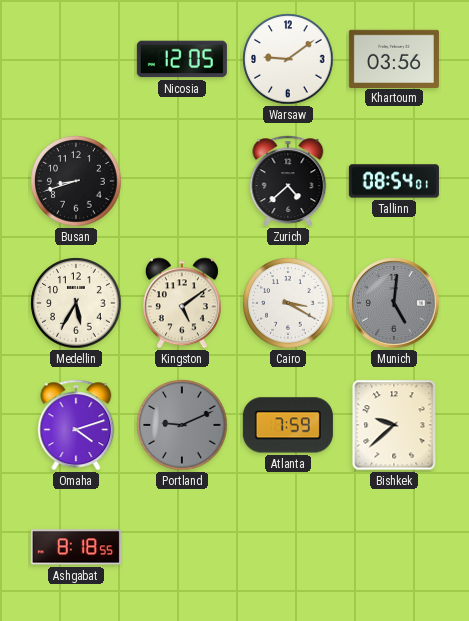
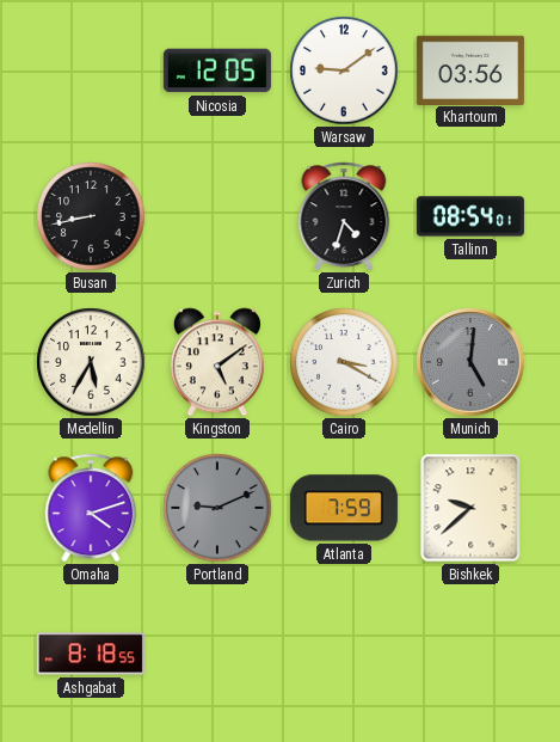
Busan: 8:42 -> 8:43 (91, 216)
Zurich: 4:38 -> 4:33 (344, 216)
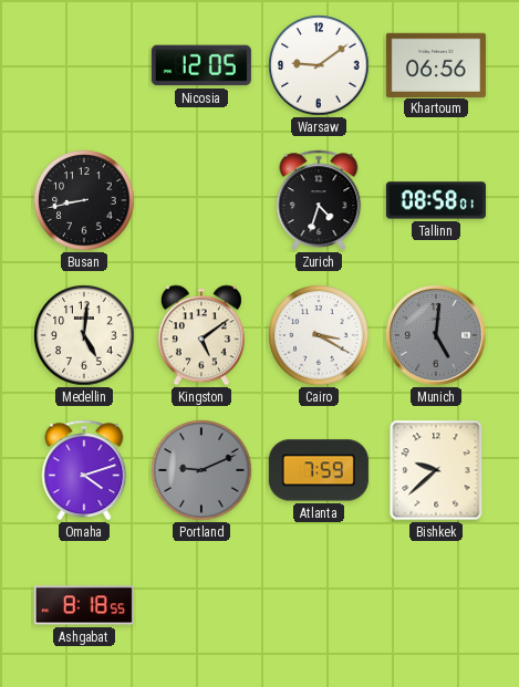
Khartoum: 03:56 -> 06:56 (436, 64)
Tallinn: 08:54 -> 08:58 (436, 200)
Medellin: 5:35 -> 5:01 (84, 335)
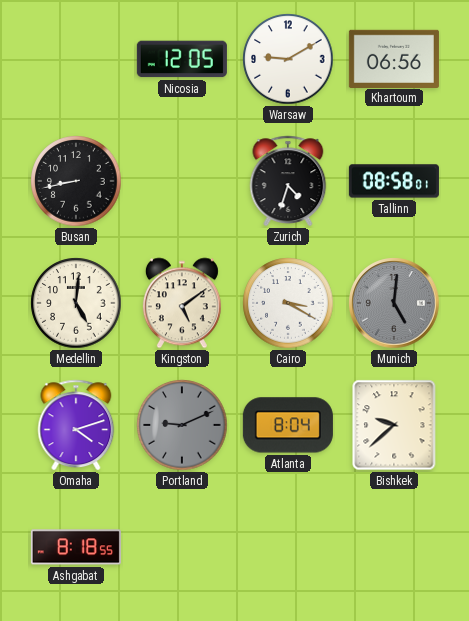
Warsaw: 9:09 -> 9:10 (288, 59)
Atlanta: 7:59 -> 8:04 (288, 425)
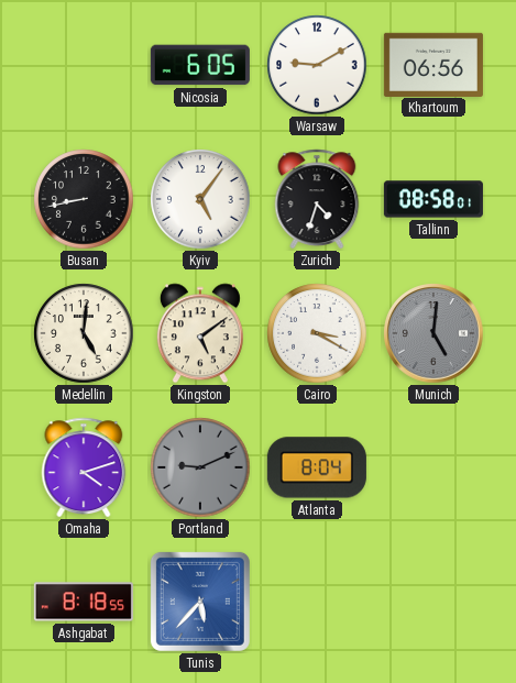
Nicosia: 12:05 -> 6:05 (200, 65)
Kyiv: none -> 5:06 (200, 199)
Bishkek: 9:38 -> none (394, 425)
Tunis: none -> 5:37 (200, 602)
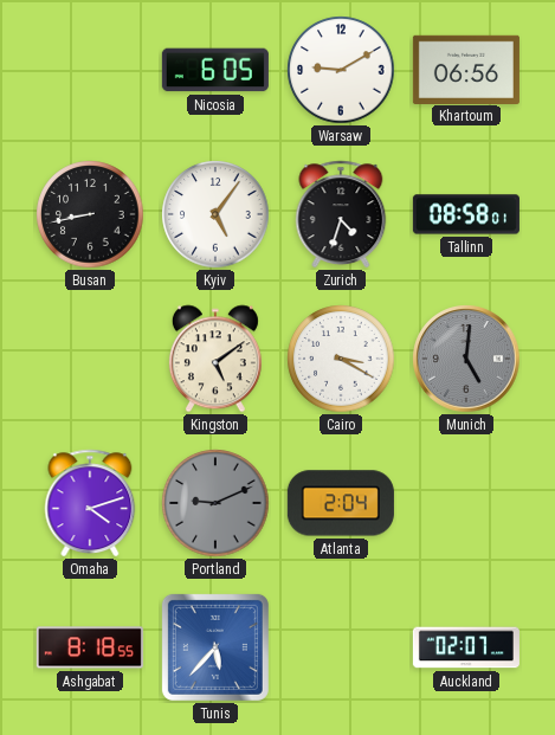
Medellin: 5:01 -> none (84, 333)
Atlanta: 8:04 -> 2:04 (341, 503)
Auckland: none -> 02:07 (466, 647)
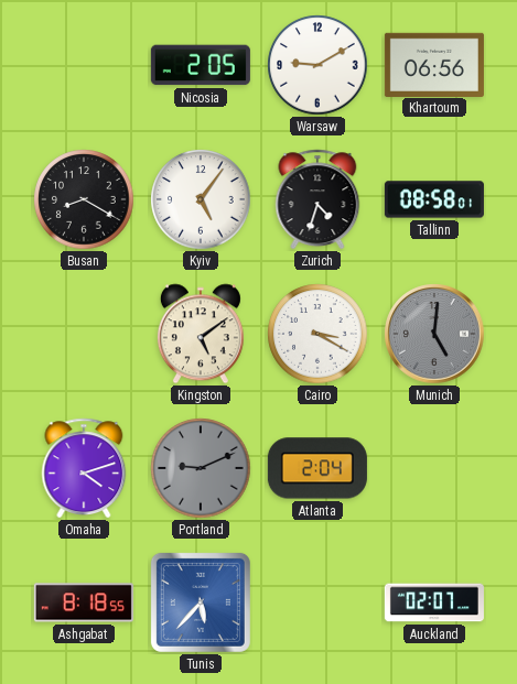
Nicosia: 6:05 -> 2:05 (201, 65)
Busan: 8:43 -> 8:20 (84, 199)
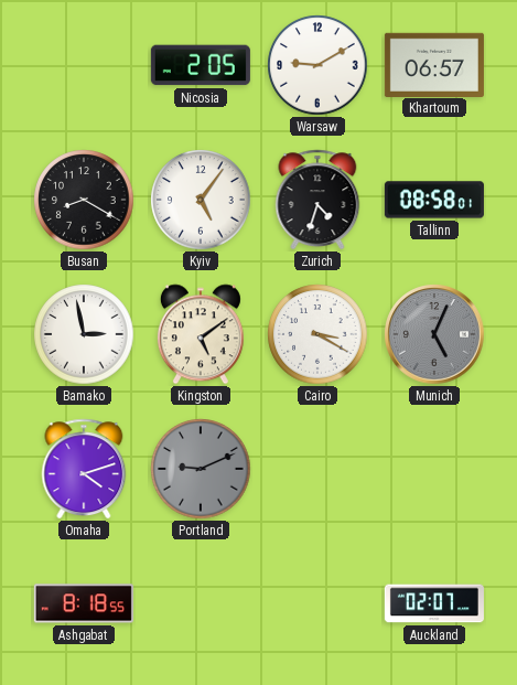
Khartoum: 06:56 -> 06:57 (434, 64)
Bamako: none -> 2:58 (84, 334)
Munich: 5:01 -> 5:04 (434, 334)
Atlanta: 2:04 -> none (317, 468)
Tunis: 5:37 -> none (201, 602)
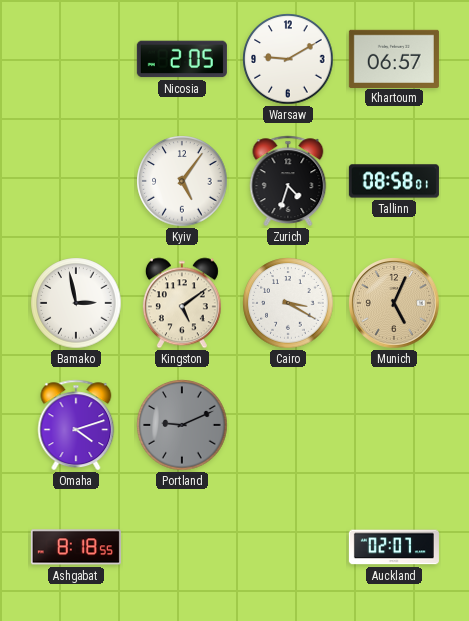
Busan: 8:20 -> none (84, 200)
Munich dial: grey -> champagne (394, 303)
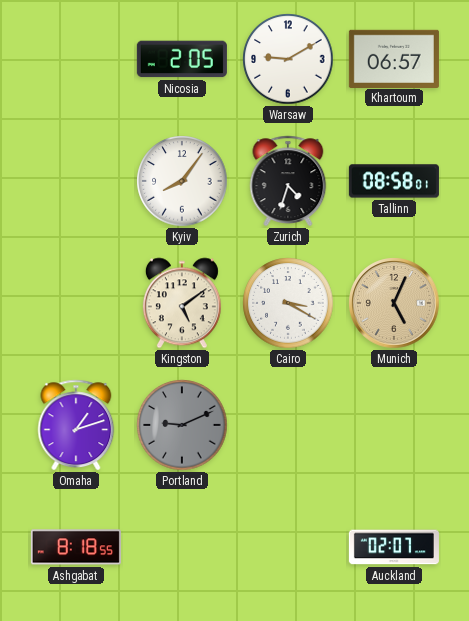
Kyiv: 5:06 -> 8:06 (182, 181)
Bamako: 2:58 -> none (76, 303)
Omaha: 4:12 -> 1:12 (76, 425)
